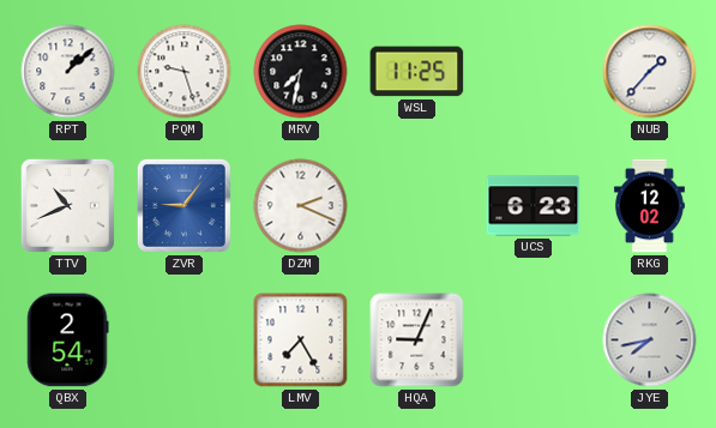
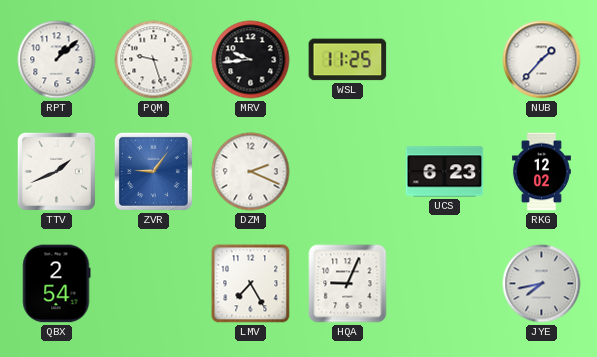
MRV: 7:32 -> 9:44 (251, 60)
TTV: 10:41 -> 1:41 (56, 171)
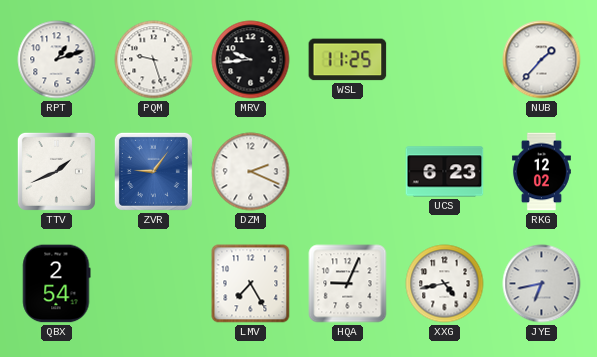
RPT: 1:08 -> 1:12 (57, 60)
XXG: none -> 4:43 (445, 284)
JYE: 7:43 -> 6:43 (542, 284)
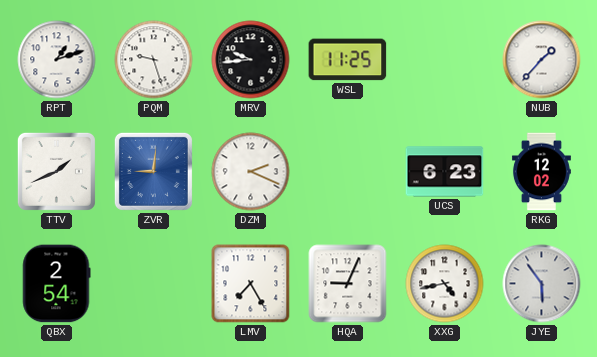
ZVR: 9:06 -> 9:01 (153, 171)
JYE: 6:43 -> 5:54 (542, 284)
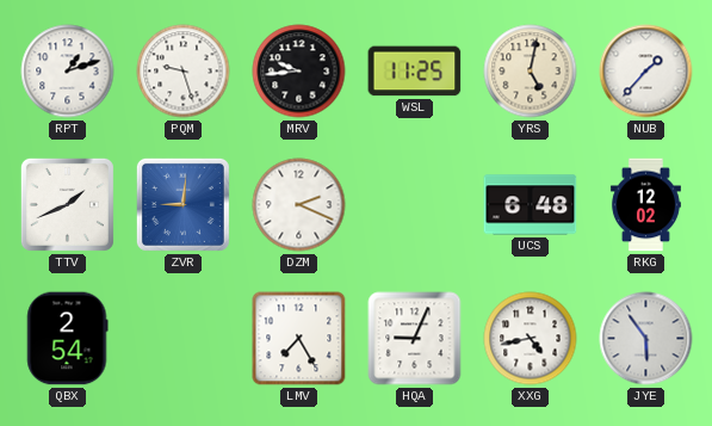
YRS: none -> 5:02 (531, 72)
UCS: 6:23 -> 6:48 (531, 205)
